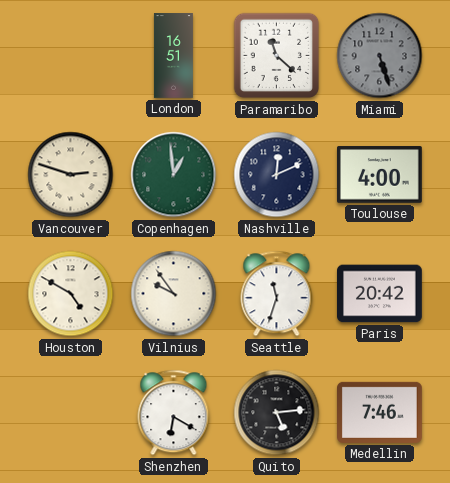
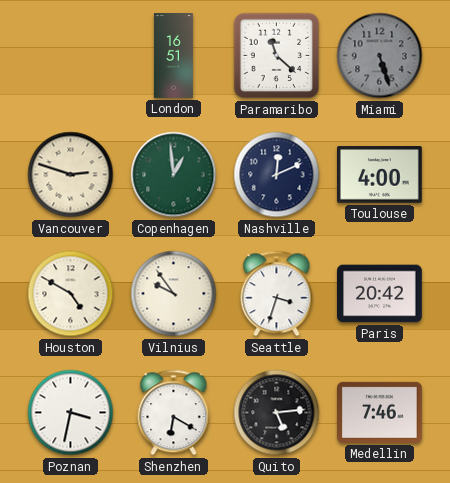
Seattle: 11:33 -> 3:33 (277, 294)
Poznan: none -> 3:32 (71, 413)
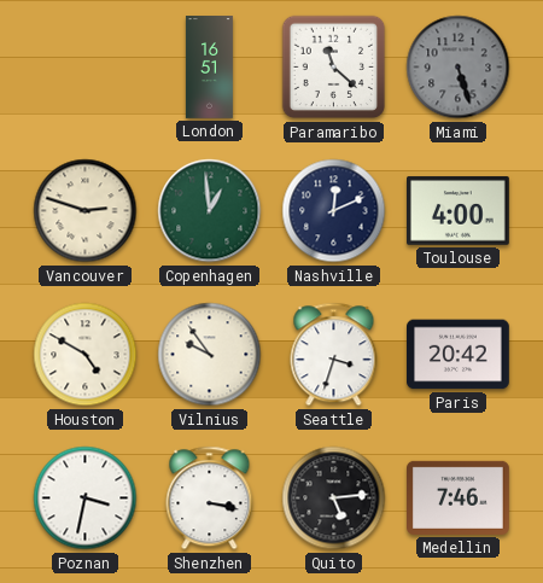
Shenzhen: 6:20 -> 3:17 (210, 499)
